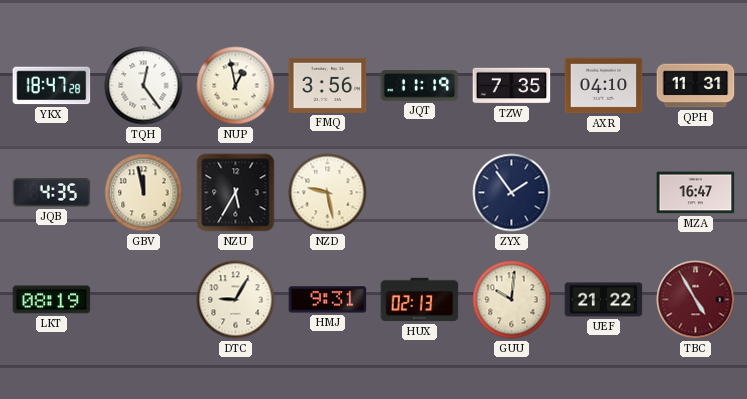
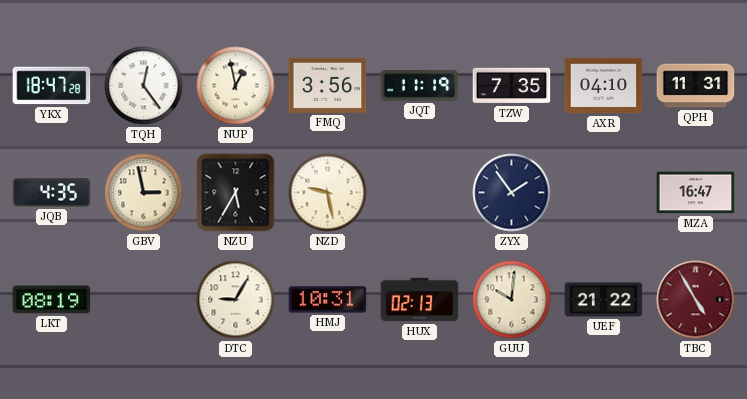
GBV: 11:58 -> 2:58 (144, 193)
HMJ: 9:31 -> 10:31 (328, 300)
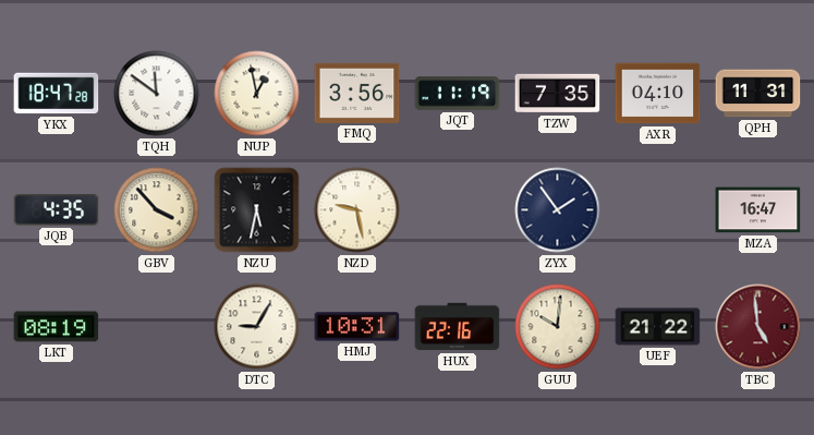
TQH: 12:24 -> 11:51 (157, 94)
GBV: 2:58 -> 3:53 (157, 210)
NZU: 5:35 -> 5:32 (257, 210)
HUX: 02:13 -> 22:16 (458, 327)
TBC: 4:55 -> 4:59 (758, 327)
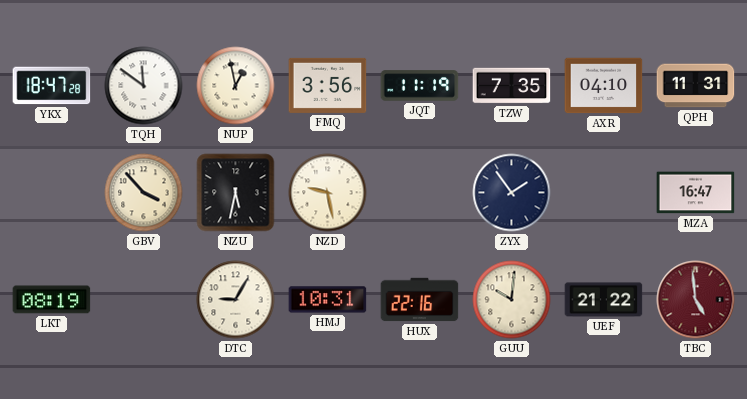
JQB: 4:35 -> none (57, 210)
